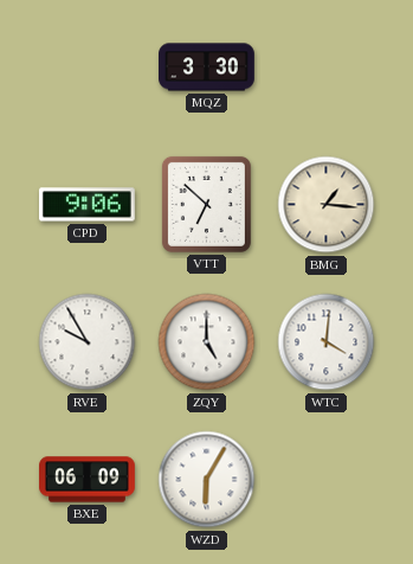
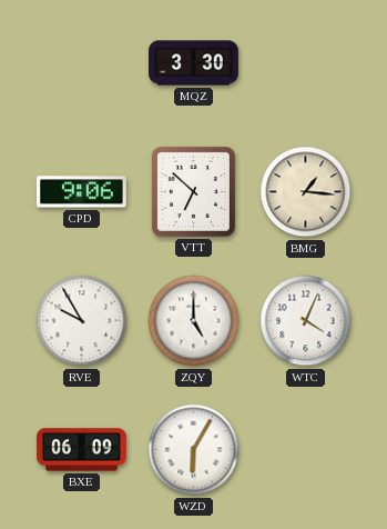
WTC: 4:01 -> 4:04 (306, 321)
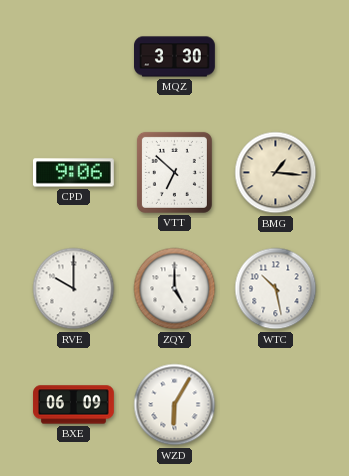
RVE: 9:55 -> 10:00 (74, 289)
WTC: 4:04 -> 10:28 (276, 289)
